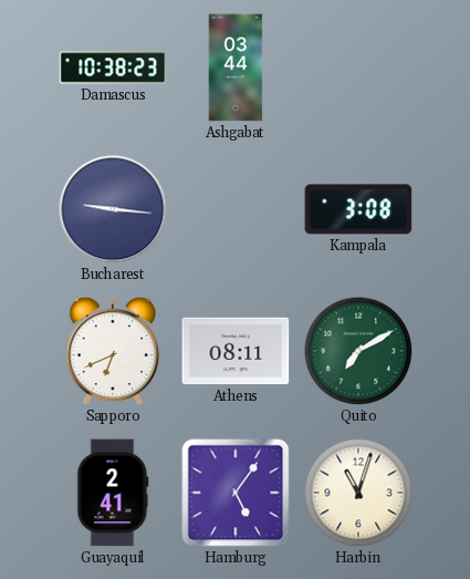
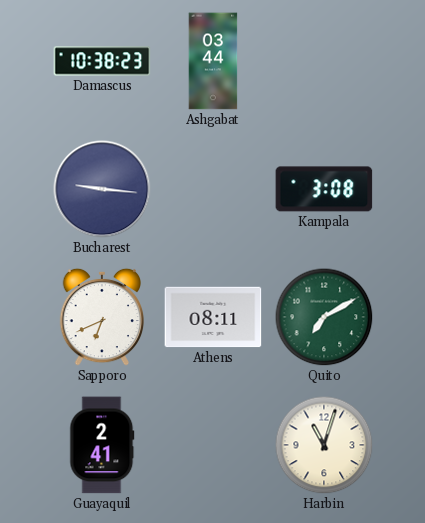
Hamburg: 5:06 -> none (236, 493)
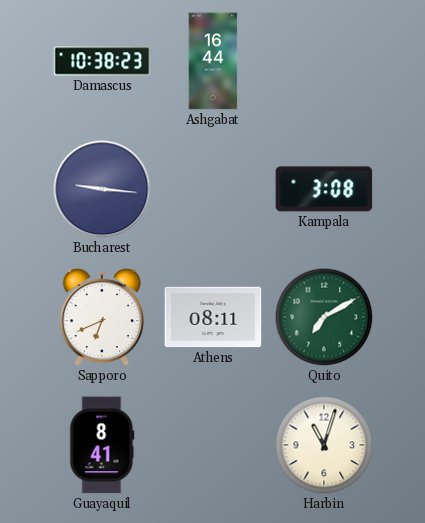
Ashgabat: 03:44 -> 16:44 (213, 61)
Guayaquil: 2:41 -> 8:41 (102, 445)
